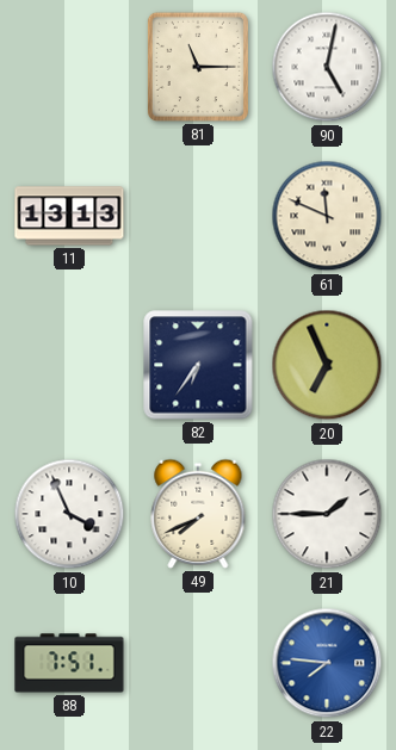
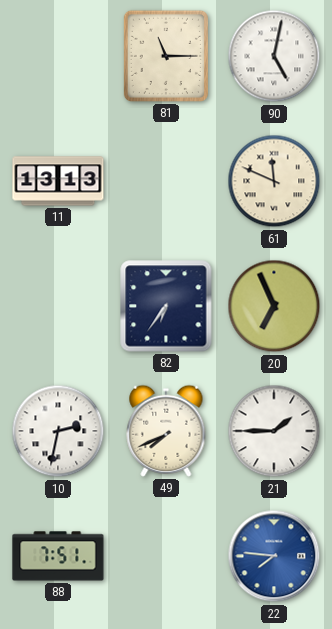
10: 3:56 -> 2:32 (58, 431)
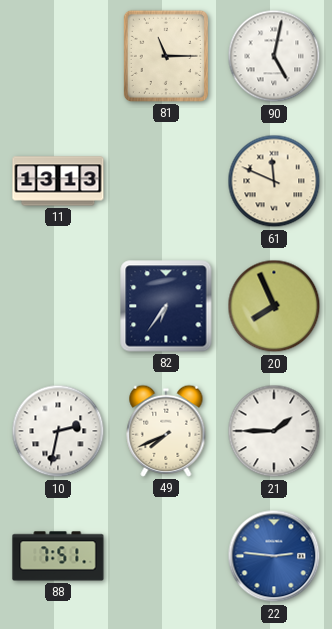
20: 6:56 -> 7:56 (274, 306)
22: 7:46 -> 2:46 (274, 556)
